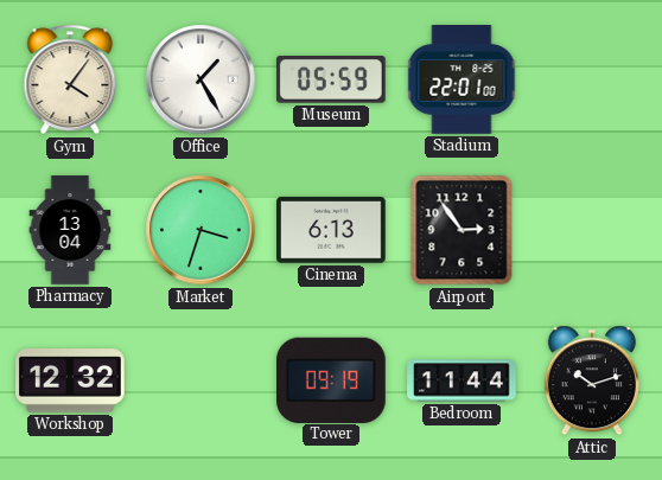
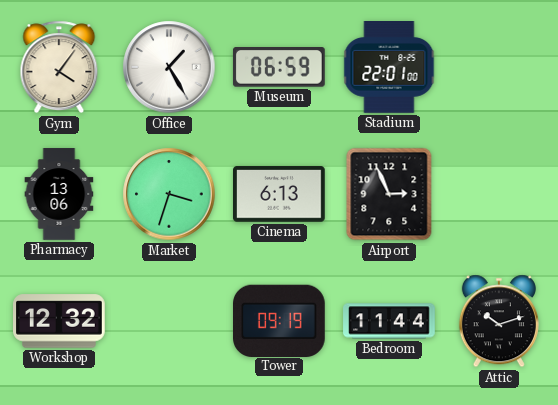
Museum: 05:59 -> 06:59 (279, 67)
Pharmacy: 13:04 -> 13:06 (59, 194)
Airport: 2:54 -> 2:56 (389, 194)
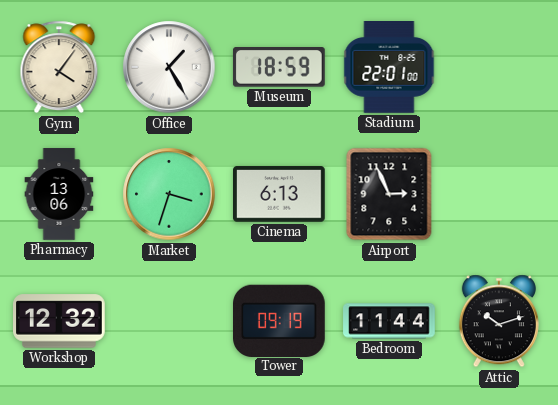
Museum: 06:59 -> 18:59 (279, 67)
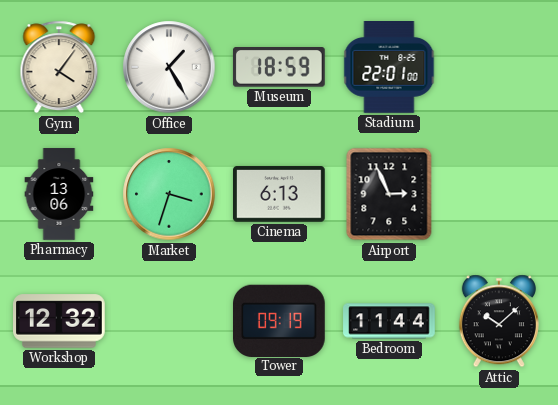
Attic: 10:12 -> 10:08 (499, 321)
